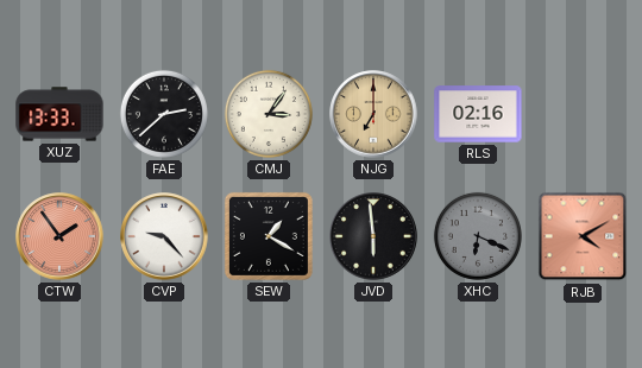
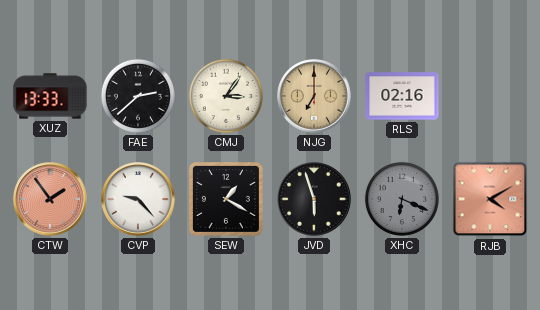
JVD: 5:59 -> 5:57 (314, 199)
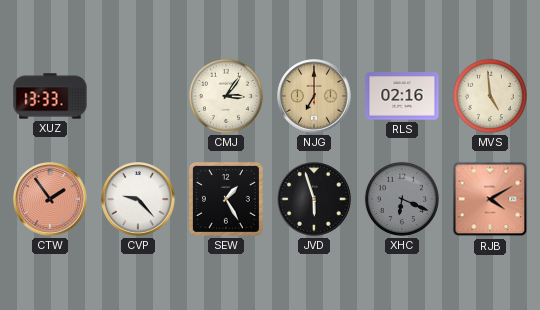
FAE: 2:38 -> none (138, 96)
MVS: none -> 4:59 (490, 96)
SEW: 1:20 -> 1:25 (226, 199)
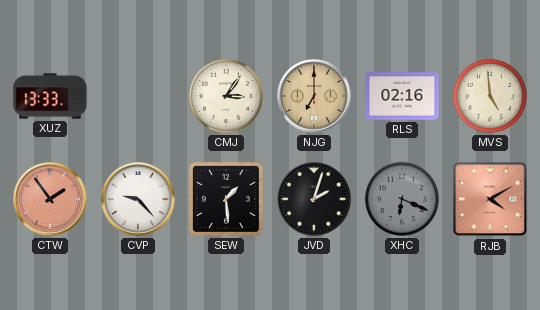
SEW: 1:25 -> 1:29 (226, 199)
JVD: 5:57 -> 2:03 (314, 199)
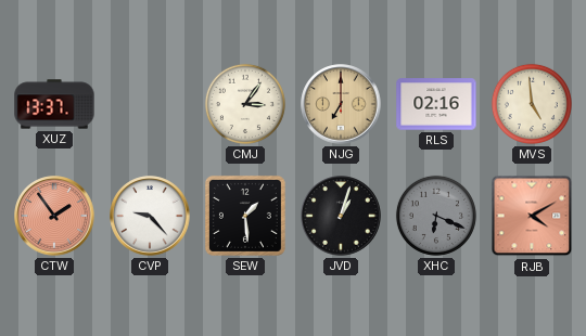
XUZ: 13:33 -> 13:37 (54, 104)
JVD: 2:03 -> 1:03 (341, 216)
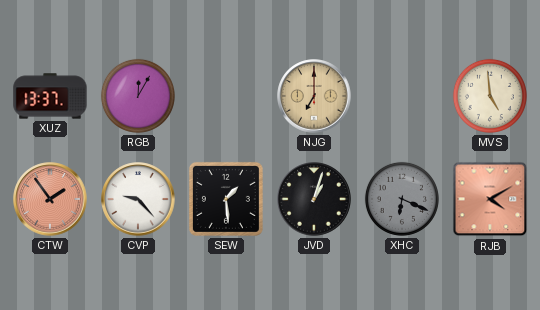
RGB: none -> 12:05 (138, 96)
CMJ: 3:06 -> none (245, 104)
RLS: 02:16 -> none (436, 104)
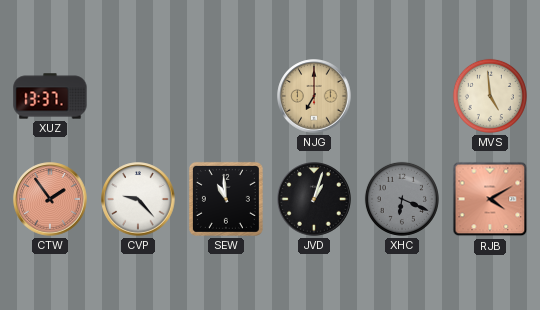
RGB: 12:05 -> none (138, 96)
SEW: 1:29 -> 10:59 (226, 199)
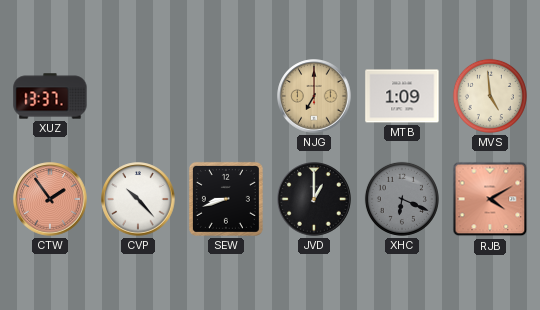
MTB: none -> 1:09 (402, 96)
CVP: 9:23 -> 10:23 (138, 199)
SEW: 10:59 -> 8:42 (226, 199)
JVD: 1:03 -> 1:00 (314, 199)
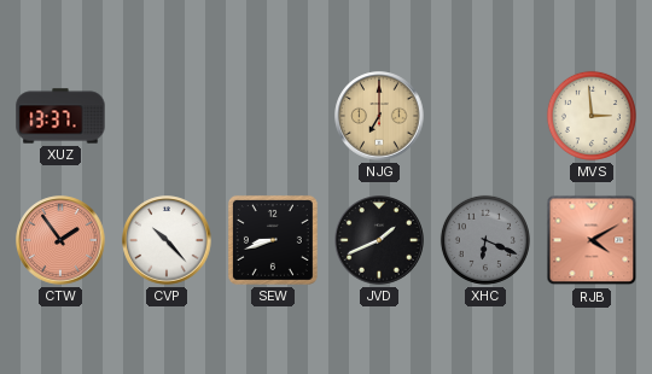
MTB: 1:09 -> none (402, 96)
MVS: 4:59 -> 2:59 (592, 116)
JVD: 1:00 -> 1:41 (379, 240)
